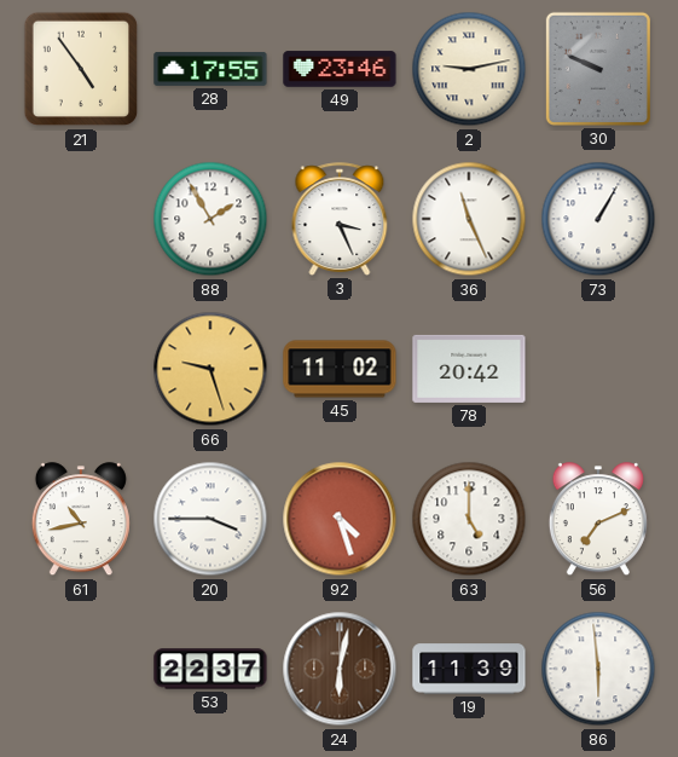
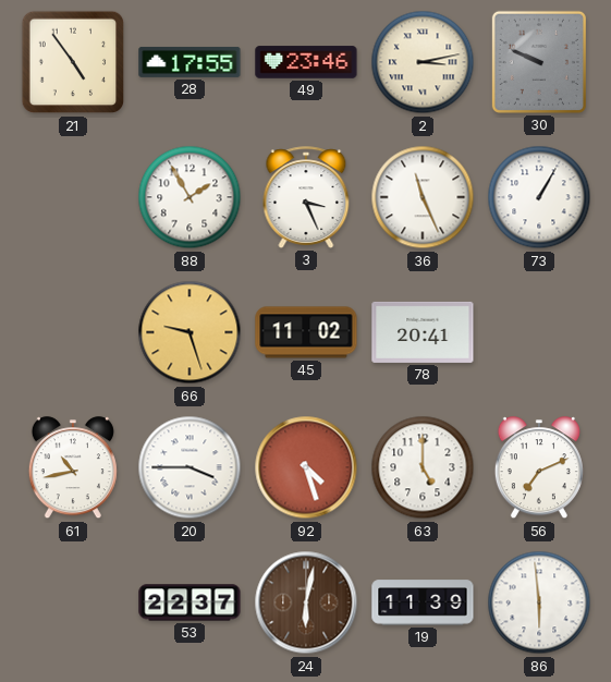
2: 9:13 -> 3:13 (423, 62)
78: 20:42 -> 20:41 (423, 332)
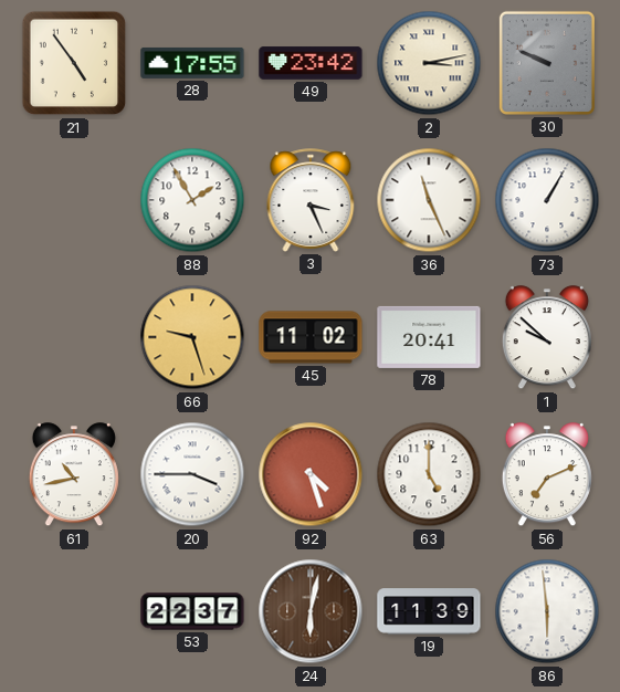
49: 23:46 -> 23:42 (311, 63)
1: none -> 9:52 (547, 338)
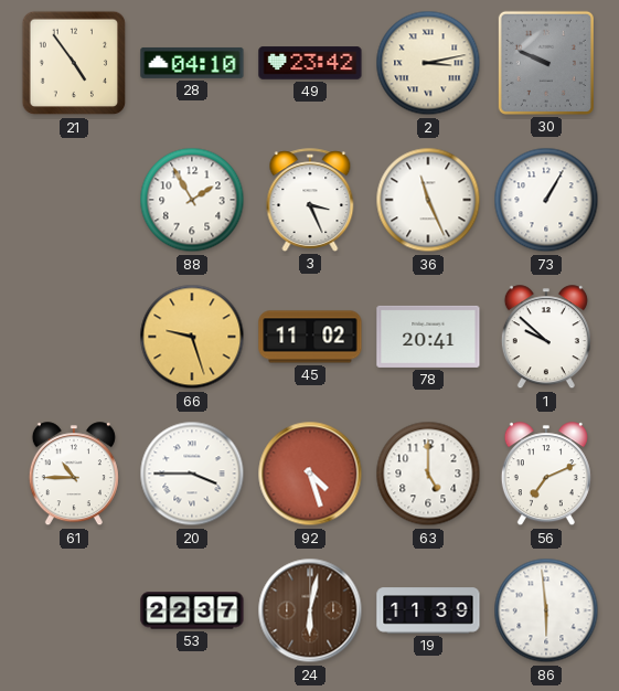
28: 17:55 -> 04:10 (192, 63)
61: 10:43 -> 10:45 (74, 475)
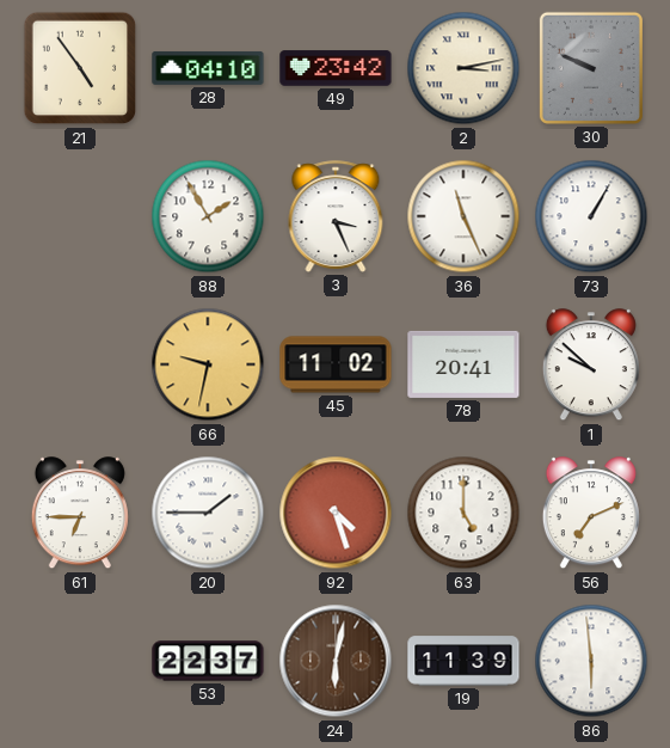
66: 9:27 -> 9:32 (208, 364)
61: 10:45 -> 6:45 (80, 514)
20: 3:45 -> 1:45 (208, 513)
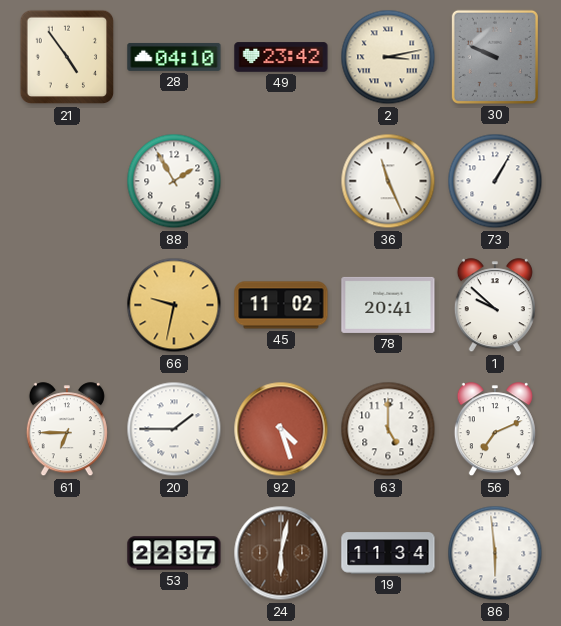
3: 3:26 -> none (336, 216)
19: 11:39 -> 11:34 (388, 553)
